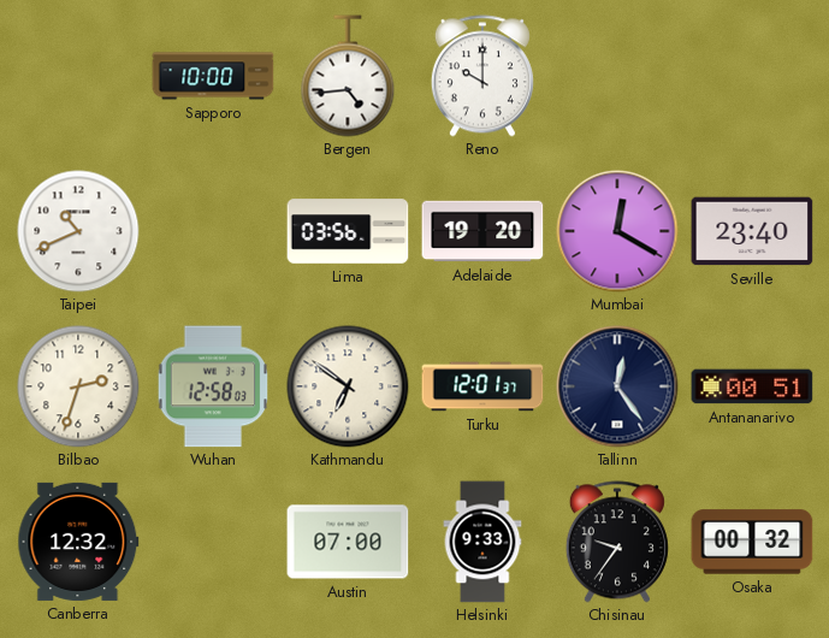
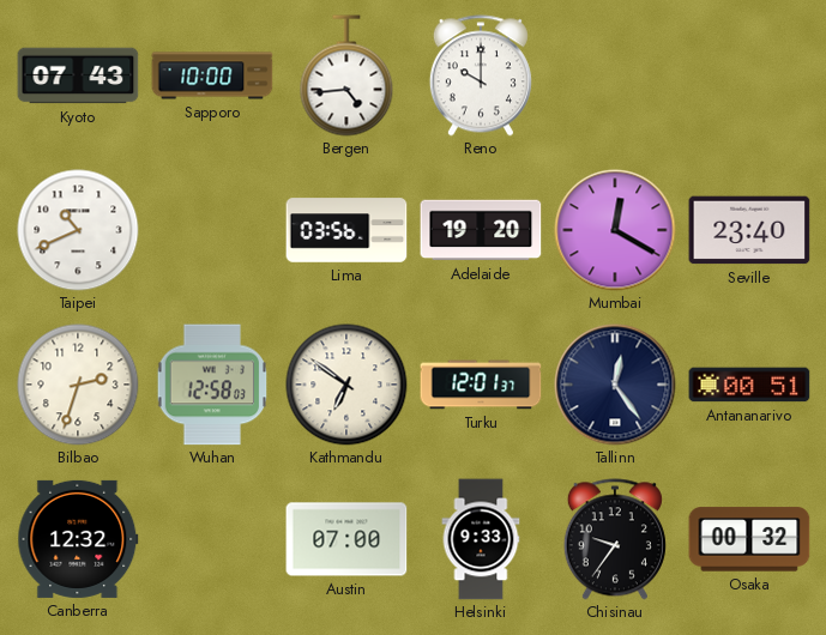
Kyoto: none -> 07:43 (78, 75)
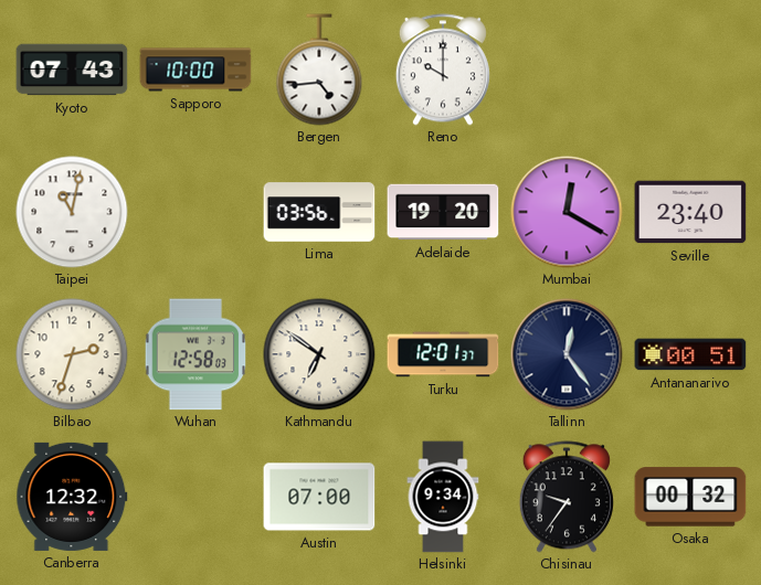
Taipei: 10:41 -> 11:02 (72, 212)
Helsinki: 9:33 -> 9:34 (443, 497)
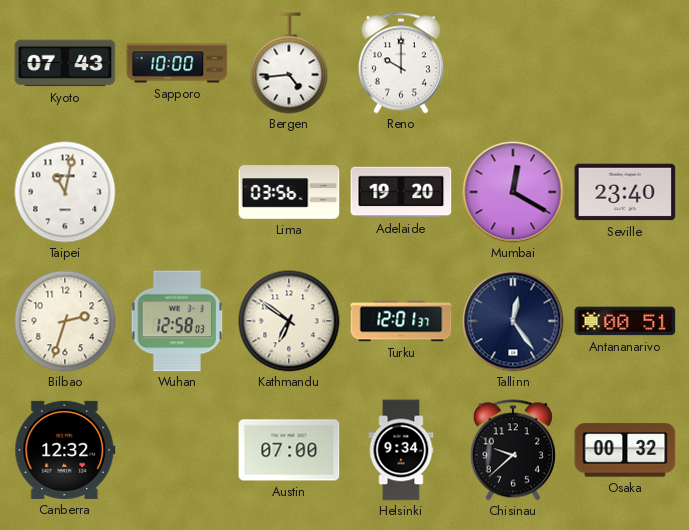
Chisinau: 9:36 -> 9:38 (513, 450)
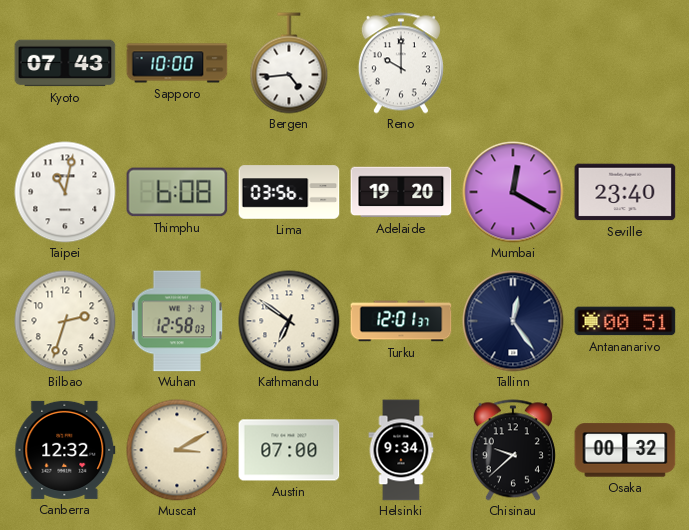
Thimphu: none -> 6:08 (177, 192)
Muscat: none -> 3:10 (177, 450)
